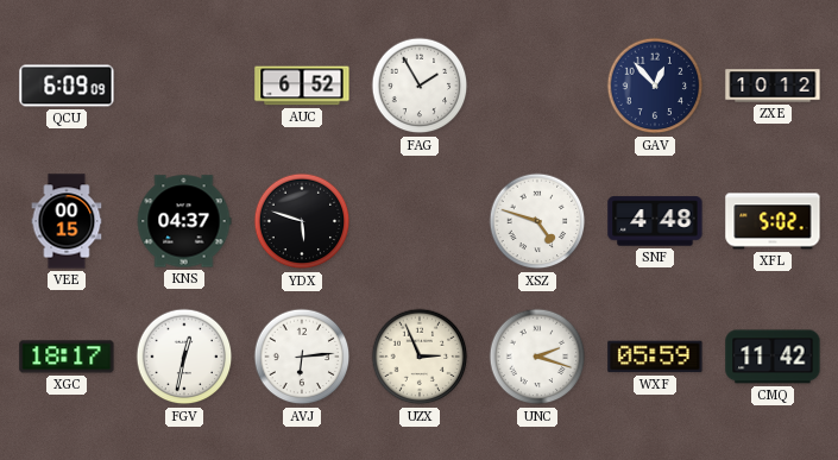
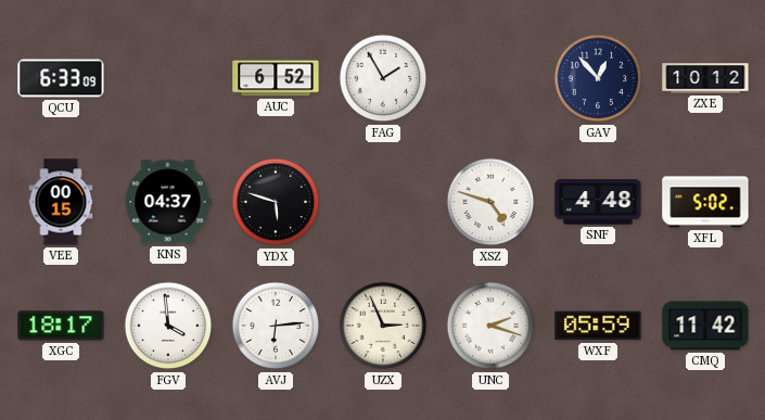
QCU: 6:09 -> 6:33 (61, 78)
FGV: 12:32 -> 3:59 (168, 326)
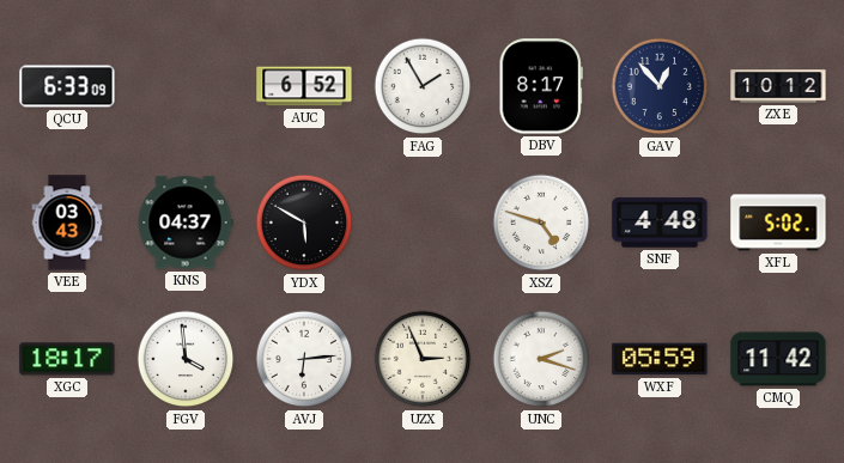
DBV: none -> 8:17 (541, 86)
VEE: 00:15 -> 03:43 (67, 223)
YDX: 5:48 -> 5:50 (304, 223)
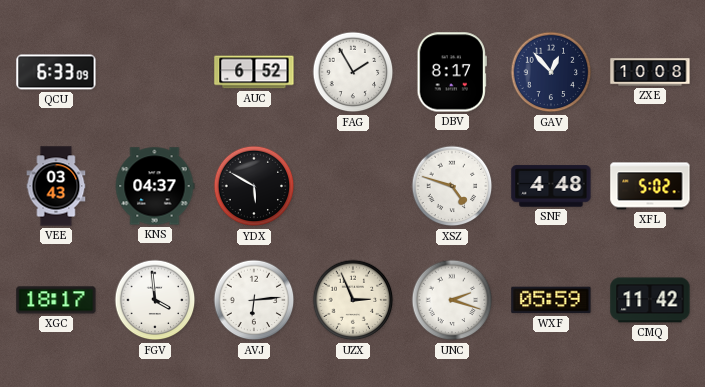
ZXE: 10:12 -> 10:08 (650, 72)
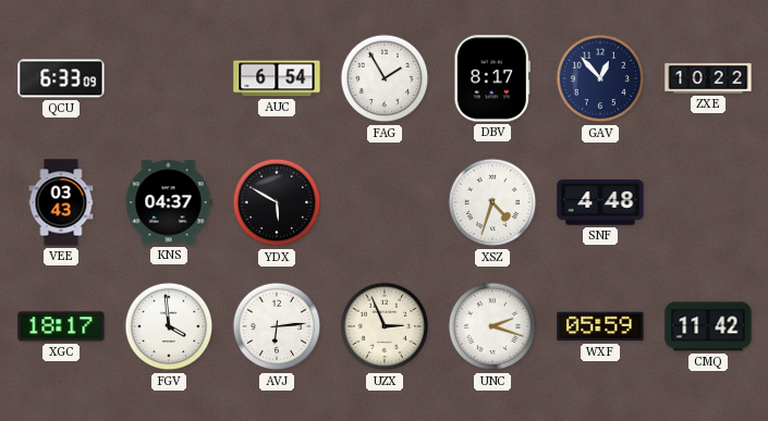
AUC: 6:52 -> 6:54 (277, 78)
ZXE: 10:08 -> 10:22 (708, 78)
XSZ: 4:48 -> 4:33 (492, 202)
XFL: 5:02 -> none (650, 186)
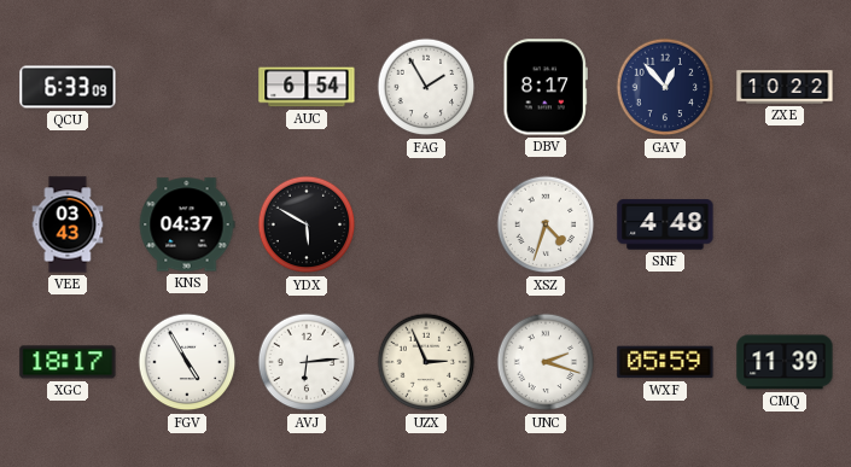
FGV: 3:59 -> 4:55 (187, 362)
CMQ: 11:42 -> 11:39 (785, 362)
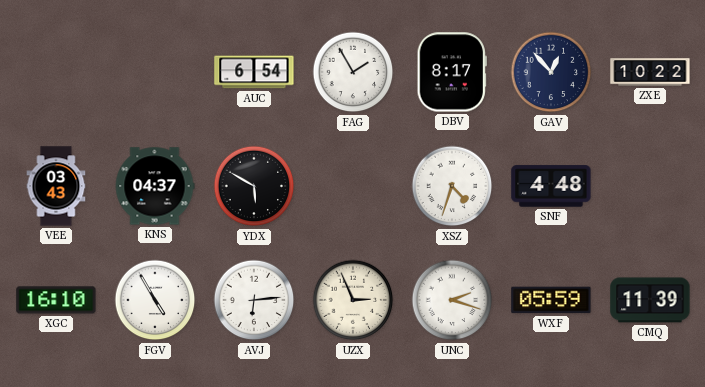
QCU: 6:33 -> none (68, 87)
XGC: 18:17 -> 16:10 (56, 300)
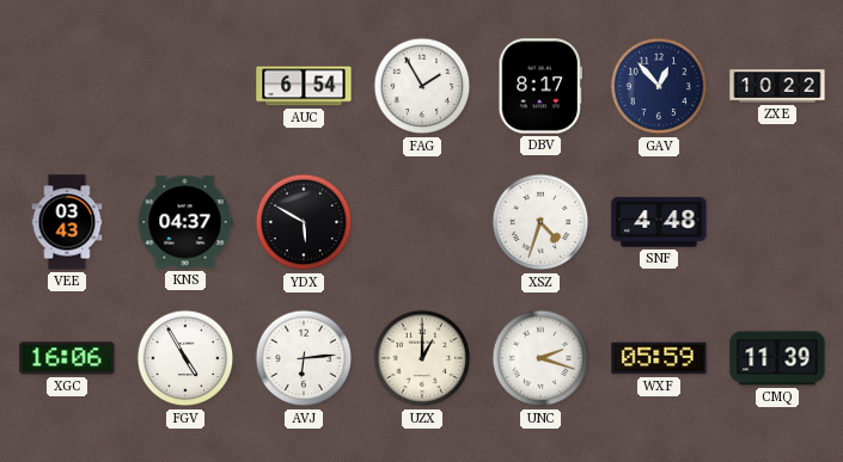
XGC: 16:10 -> 16:06 (67, 358)
UZX: 2:56 -> 1:00 (422, 358)
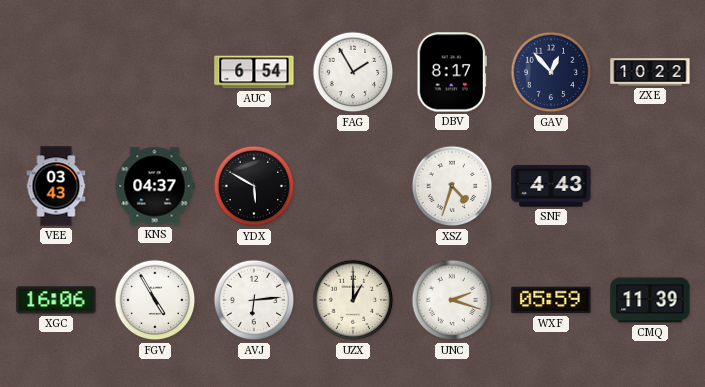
SNF: 4:48 -> 4:43 (551, 186)
